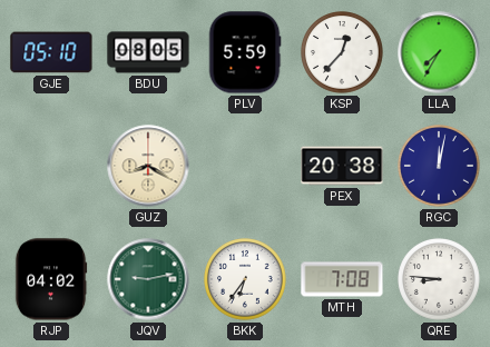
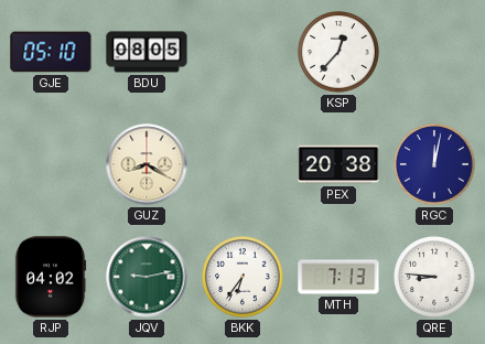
PLV: 5:59 -> none (245, 52)
LLA: 7:35 -> none (439, 52)
MTH: 7:08 -> 7:13 (338, 277)
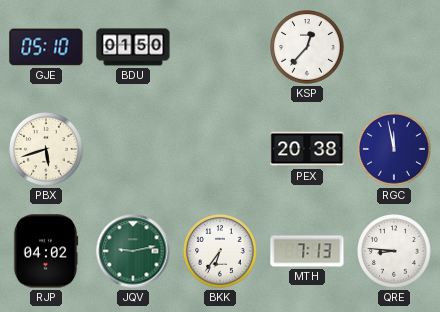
BDU: 08:05 -> 01:50 (133, 47)
PBX: none -> 5:42 (47, 150)
GUZ: 8:20 -> none (147, 164)
RGC: 12:02 -> 11:58 (395, 150)
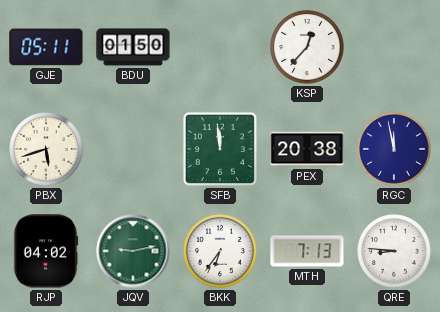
GJE: 05:10 -> 05:11 (46, 47)
SFB: none -> 11:59 (220, 149)
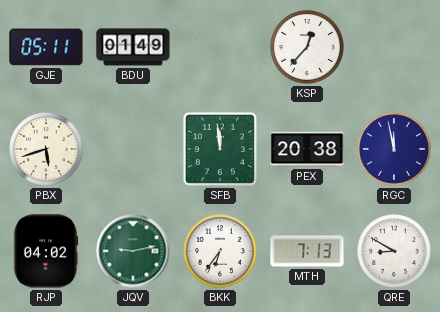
BDU: 01:50 -> 01:49 (133, 47)
QRE: 8:46 -> 8:50 (395, 252)
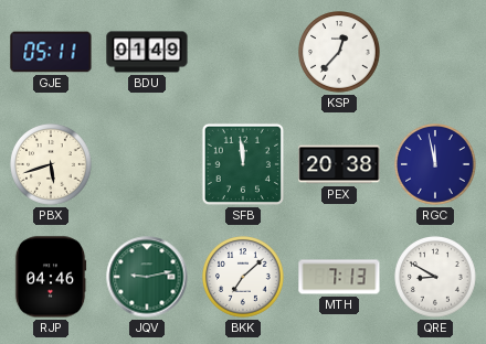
RJP: 04:02 -> 04:46 (51, 277)
BKK: 6:36 -> 7:08 (244, 278)
